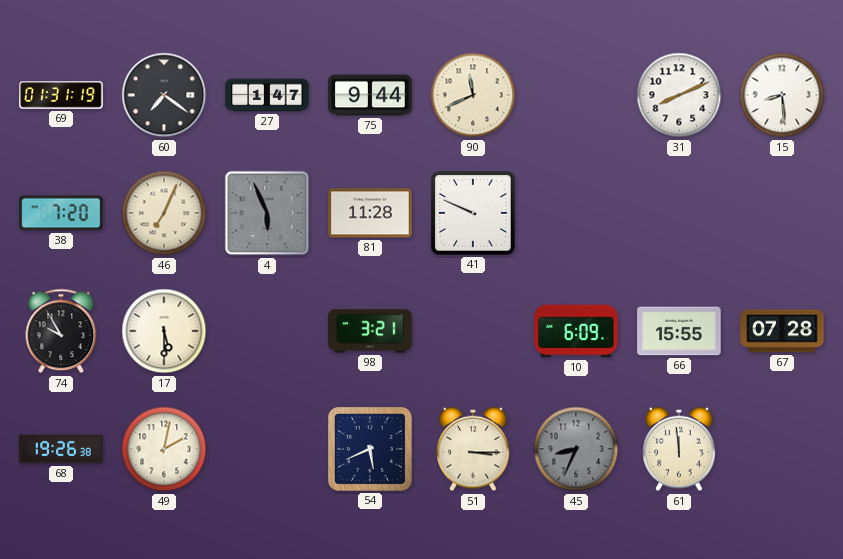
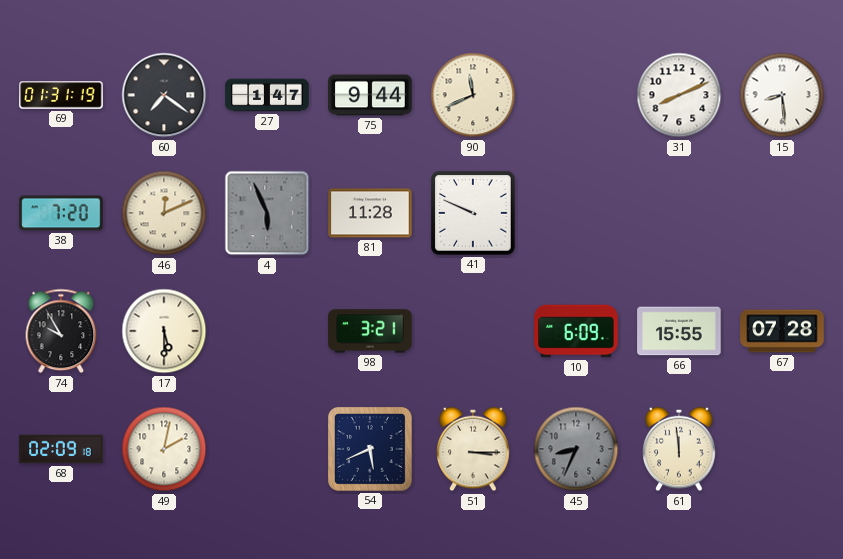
46: 7:04 -> 12:11 (164, 213)
68: 19:26 -> 02:09 (61, 449)
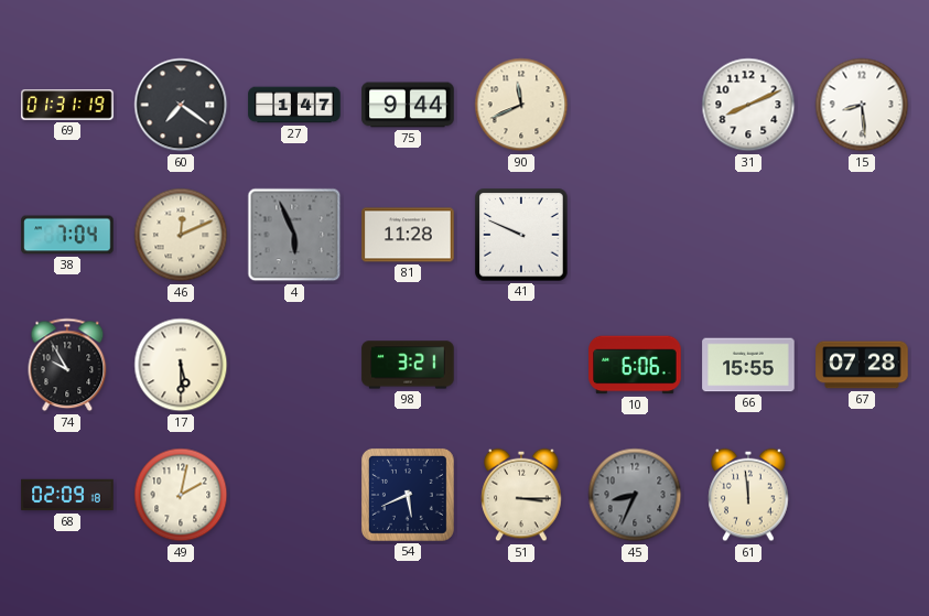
38: 7:20 -> 7:04 (67, 235)
10: 6:09 -> 6:06 (635, 365)
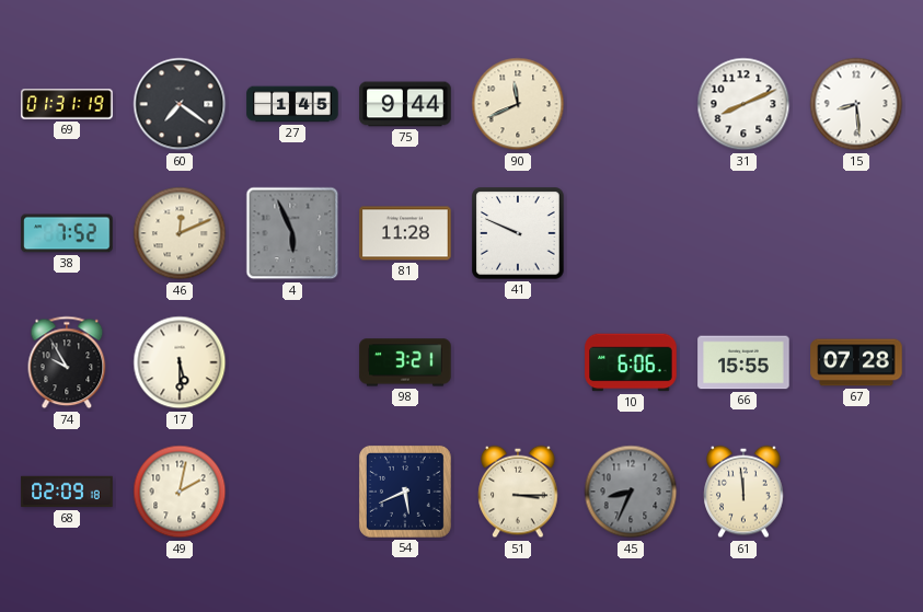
27: 1:47 -> 1:45 (292, 104)
38: 7:04 -> 7:52 (67, 233)
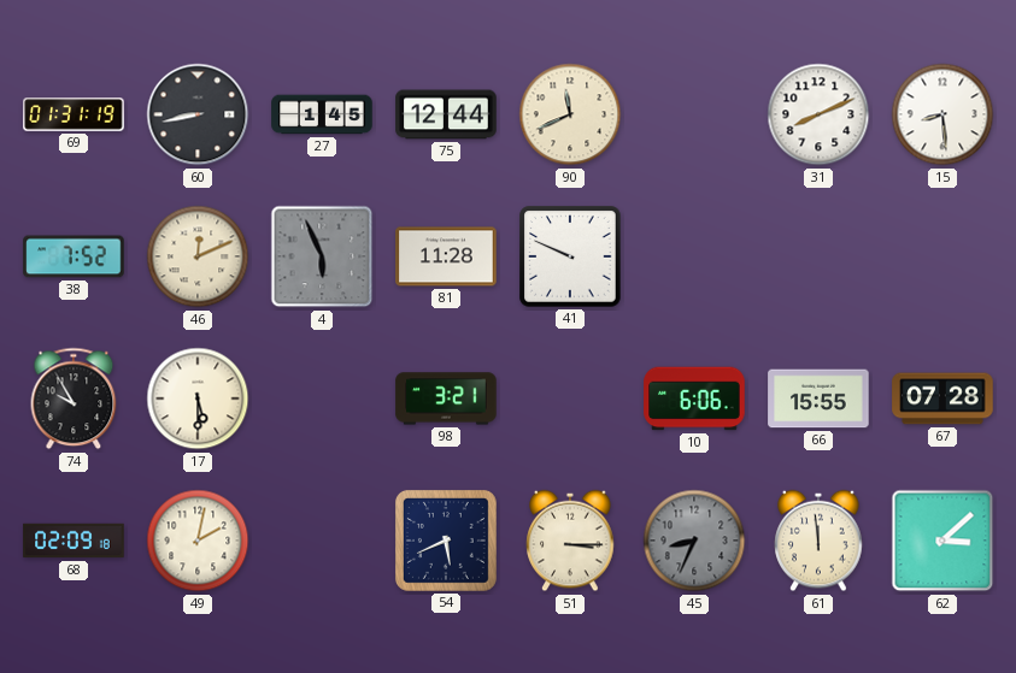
60: 7:21 -> 8:43 (198, 114)
75: 9:44 -> 12:44 (446, 114)
62: none -> 3:08 (942, 541)
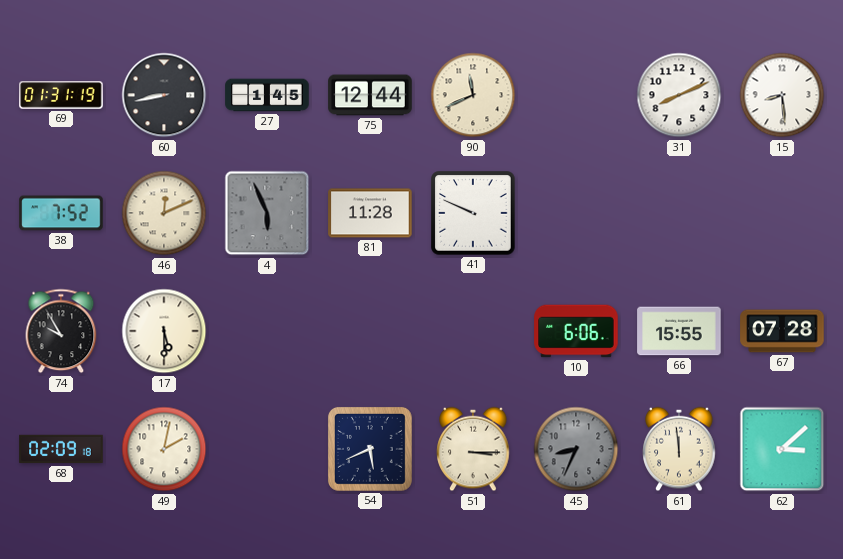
98: 3:21 -> none (446, 399)
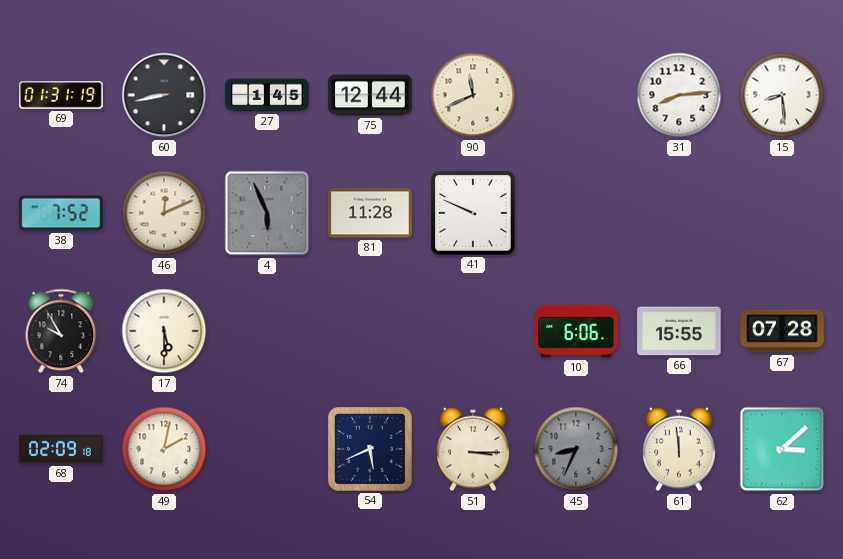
31: 8:11 -> 8:14 (679, 95)
